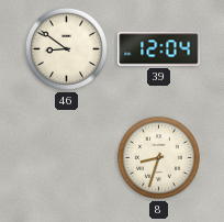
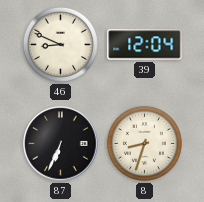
46: 8:51 -> 8:49 (60, 44)
87: none -> 6:34 (61, 144)
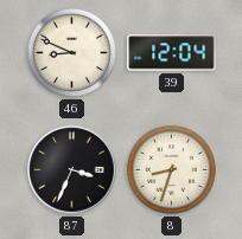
87: 6:34 -> 3:34 (72, 170)
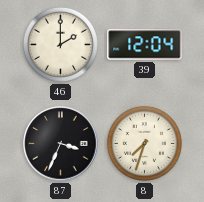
46: 8:49 -> 2:00 (60, 44)
8: 8:33 -> 7:33 (144, 143)
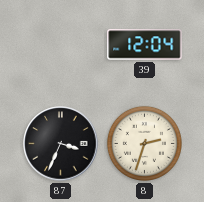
46: 2:00 -> none (60, 44)
8: 7:33 -> 2:33 (144, 143)
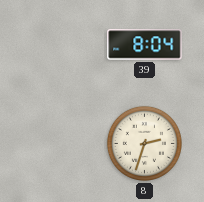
39: 12:04 -> 8:04 (145, 45)
87: 3:34 -> none (61, 144)
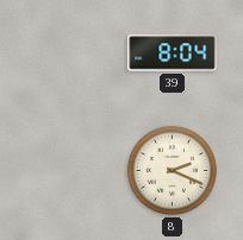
8: 2:33 -> 2:19 (172, 170)
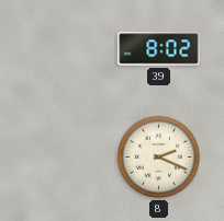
39: 8:04 -> 8:02 (159, 49)
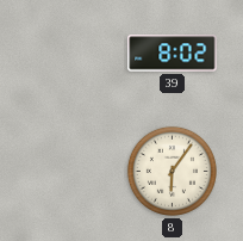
8: 2:19 -> 6:06 (172, 171)
